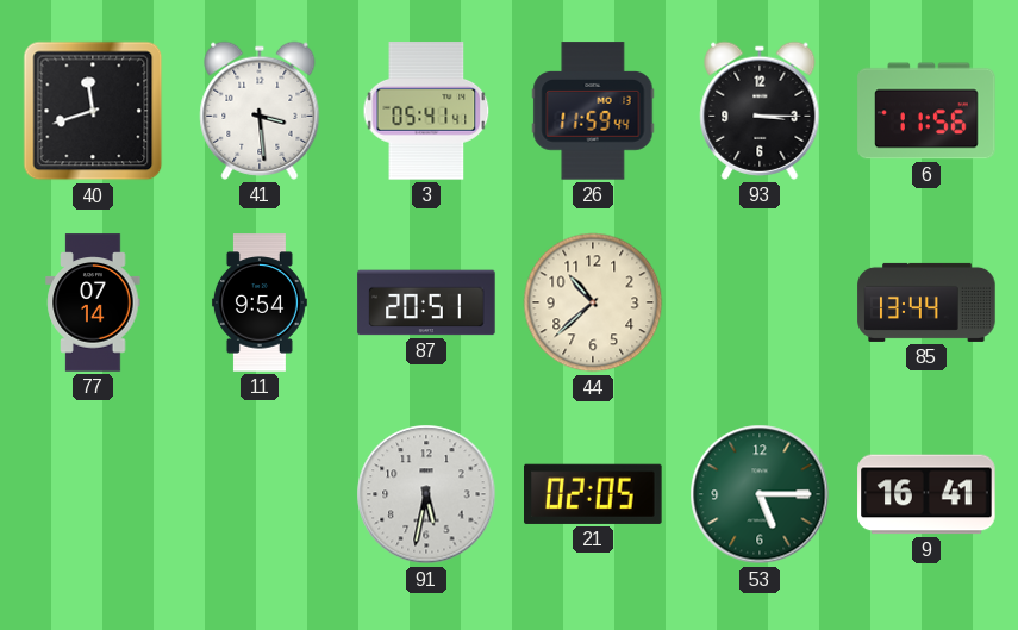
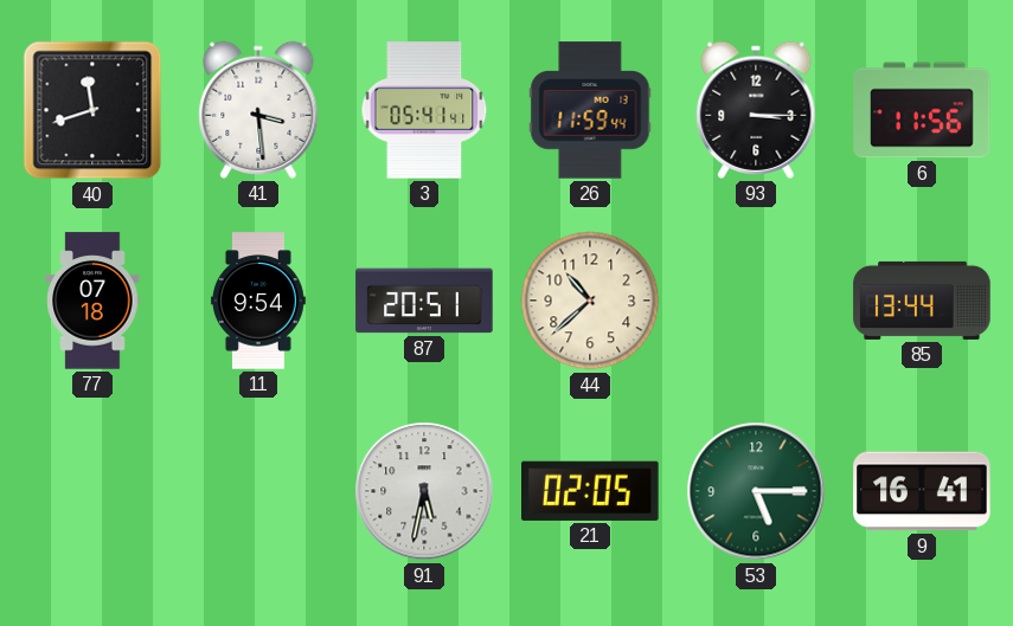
77: 07:14 -> 07:18 (92, 301)
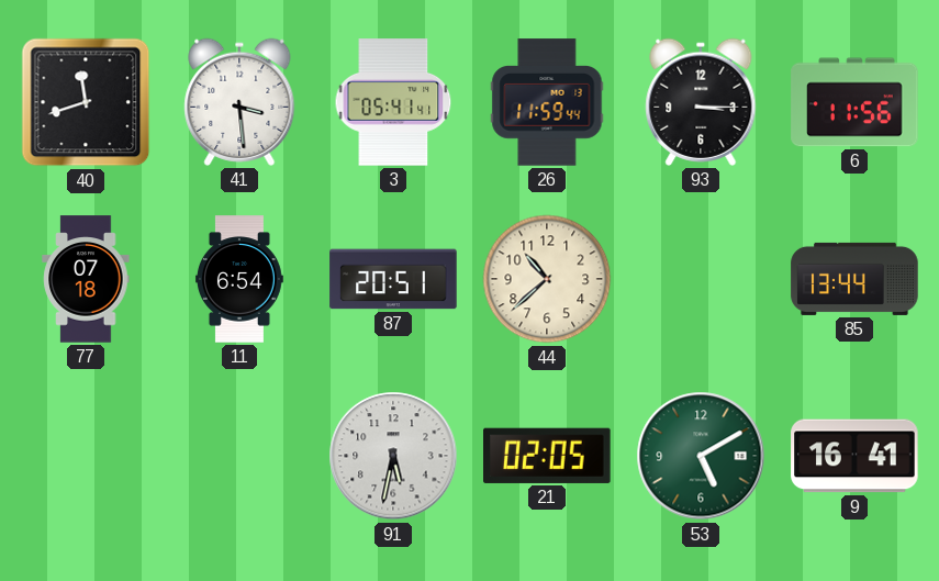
11: 9:54 -> 6:54 (239, 279)
53: 5:15 -> 5:10 (701, 456)
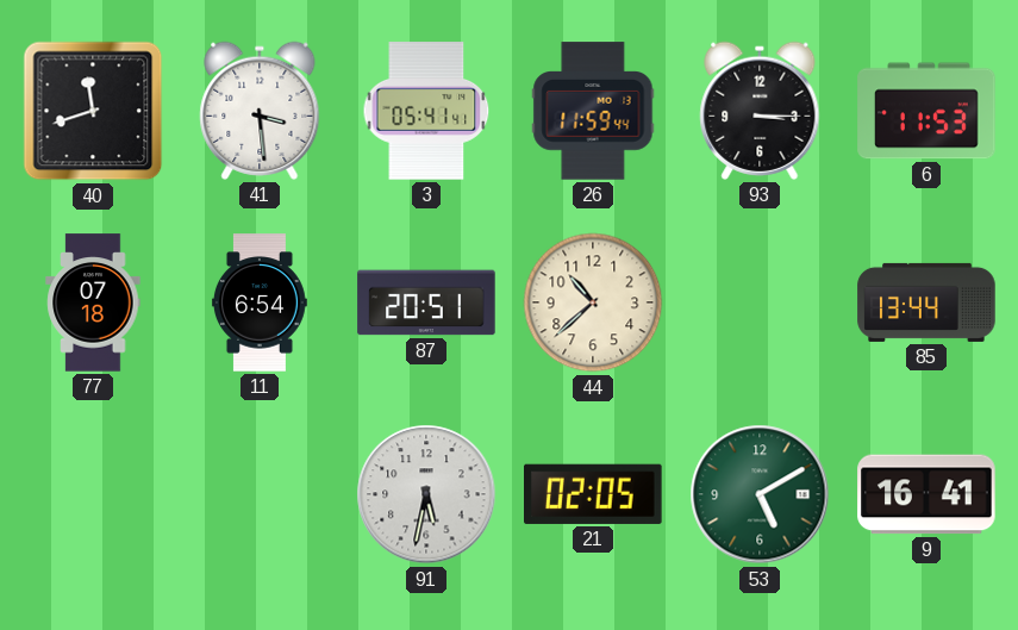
6: 11:56 -> 11:53 (926, 111)
